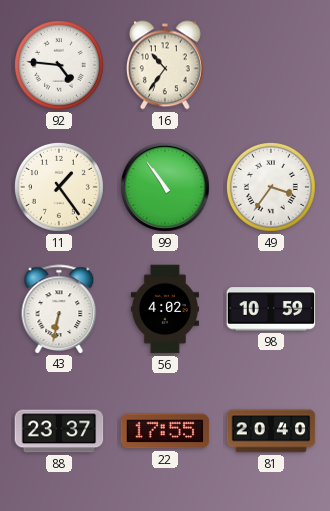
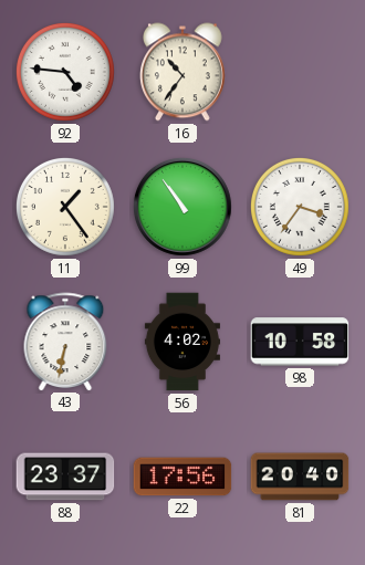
98: 10:59 -> 10:58 (300, 342)
22: 17:55 -> 17:56 (182, 477)
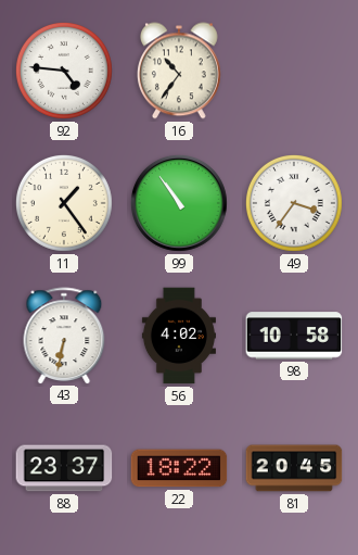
22: 17:56 -> 18:22 (179, 468)
81: 20:40 -> 20:45 (294, 468)
